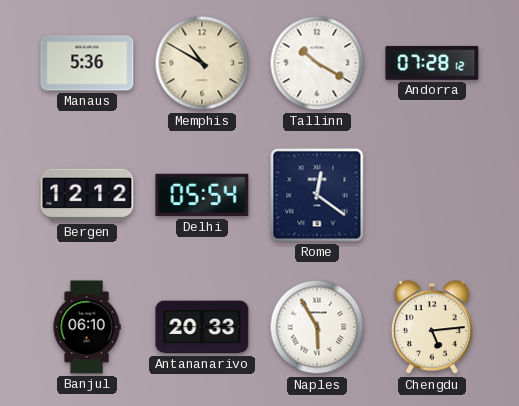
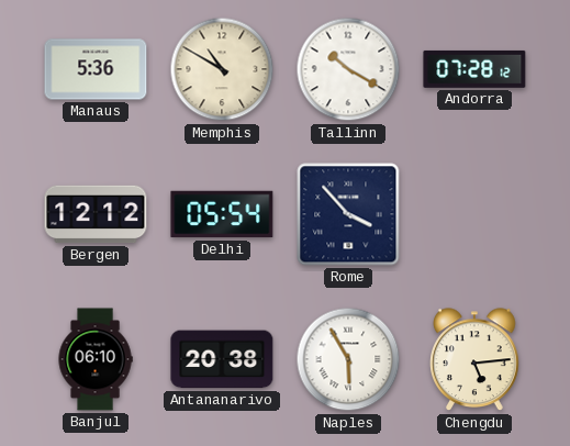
Rome: 12:21 -> 3:53 (348, 214)
Antananarivo: 20:33 -> 20:38 (222, 359)
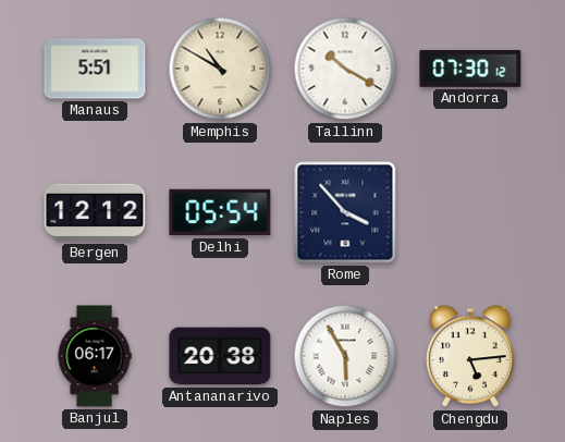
Manaus: 5:36 -> 5:51 (95, 69)
Andorra: 07:28 -> 07:30 (470, 69)
Banjul: 06:10 -> 06:17 (95, 356)
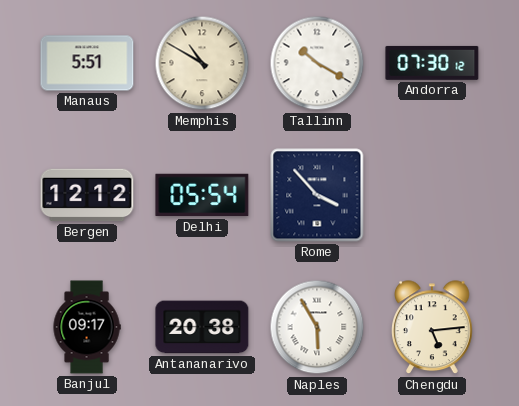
Banjul: 06:17 -> 09:17 (87, 327)
